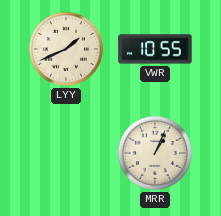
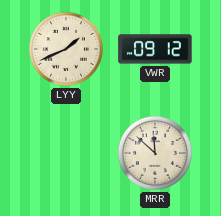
VWR: 10:55 -> 09:12 (155, 49)
MRR: 1:04 -> 11:52 (155, 153)
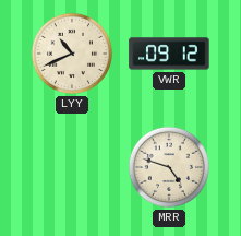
LYY: 1:41 -> 10:41 (72, 54)
MRR: 11:52 -> 4:48 (169, 167)
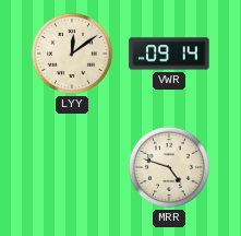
LYY: 10:41 -> 12:09 (72, 54)
VWR: 09:12 -> 09:14 (169, 54)
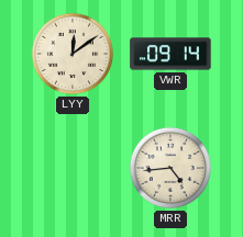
MRR: 4:48 -> 4:44 (170, 168)
